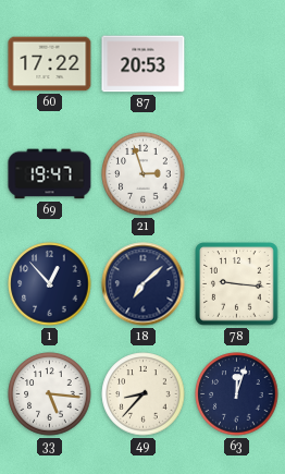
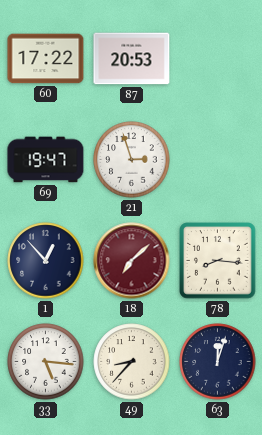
18 dial: navy -> burgundy (132, 261)
78: 9:16 -> 8:16 (218, 261)
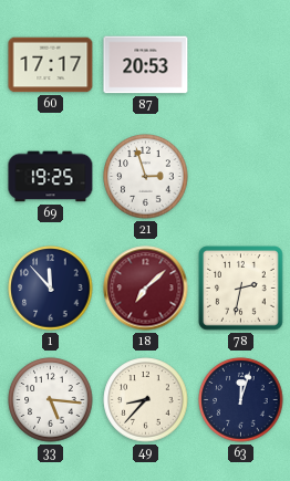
60: 17:22 -> 17:17 (51, 65)
69: 19:47 -> 19:25 (51, 177)
1: 12:53 -> 11:53 (51, 289)
78: 8:16 -> 2:32 (241, 289)
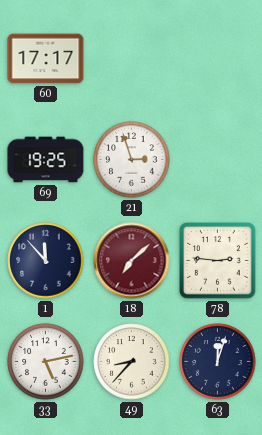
87: 20:53 -> none (146, 65)
78: 2:32 -> 2:46 (218, 261)
33: 5:16 -> 5:13 (46, 362)
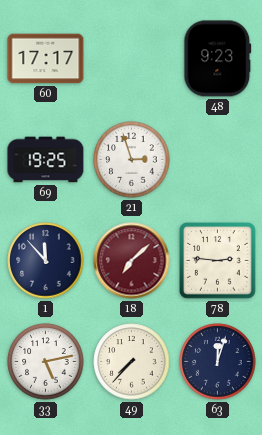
48: none -> 9:23 (218, 59)
49: 8:37 -> 7:37 (132, 362)
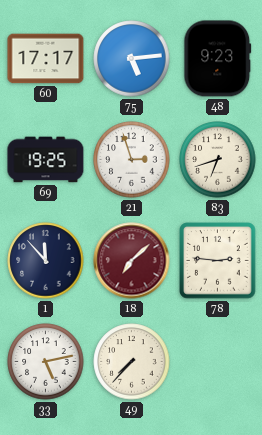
75: none -> 5:14 (132, 59)
83: none -> 6:42 (218, 160)
63: 12:03 -> none (218, 362)
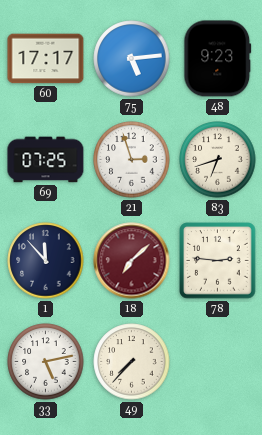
69: 19:25 -> 07:25 (46, 160)
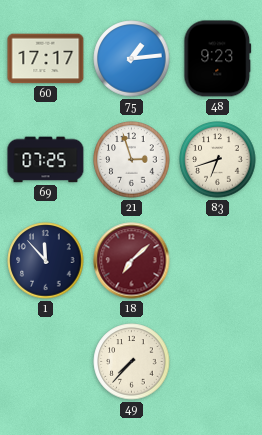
75: 5:14 -> 1:14 (132, 59)
78: 2:46 -> none (218, 261)
33: 5:13 -> none (46, 362)
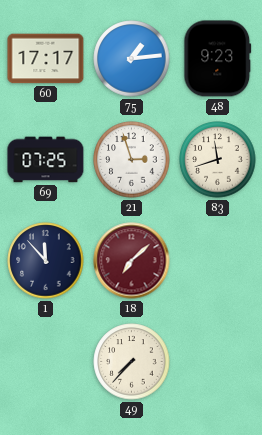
83: 6:42 -> 11:42 (218, 160)
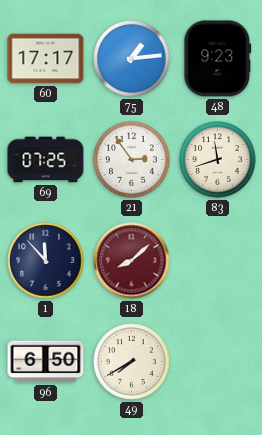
21: 2:57 -> 2:54 (132, 160)
18: 7:08 -> 8:08 (132, 261)
96: none -> 6:50 (46, 362)
49: 7:37 -> 7:40 (132, 362)
